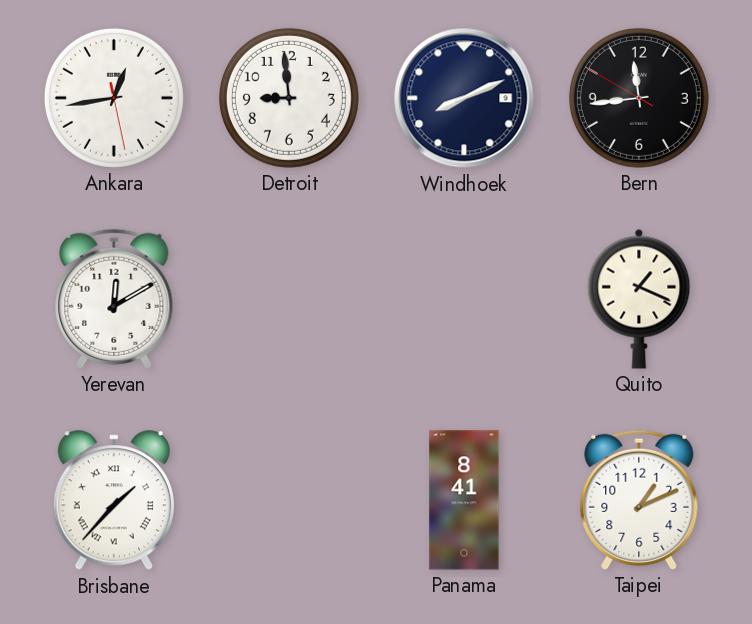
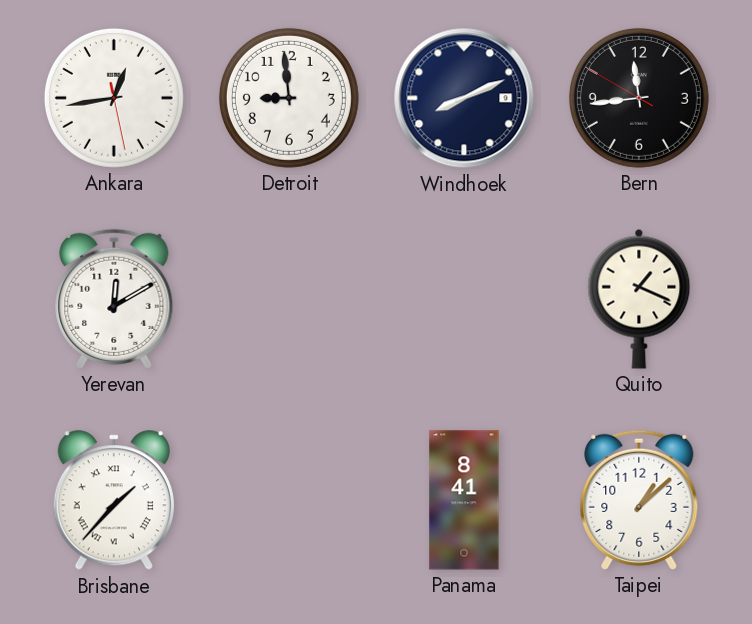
Taipei: 1:11 -> 1:08 (639, 500)
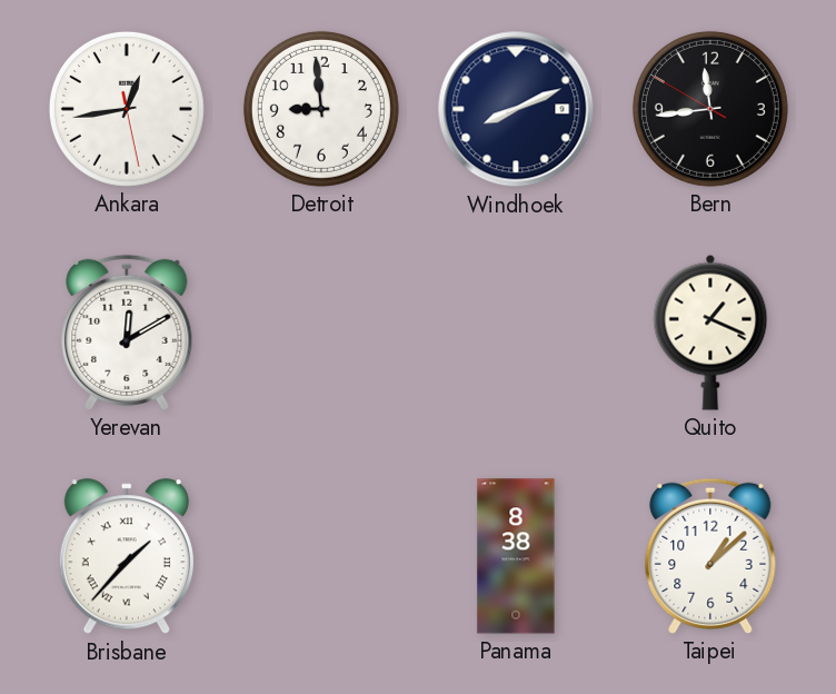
Panama: 8:41 -> 8:38 (516, 556)
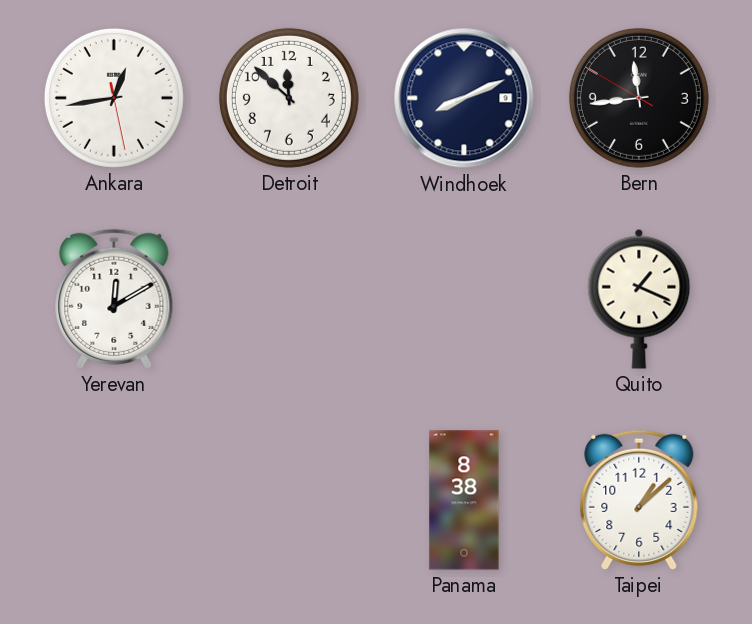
Detroit: 8:59 -> 11:52 (289, 98)
Brisbane: 1:37 -> none (127, 557)
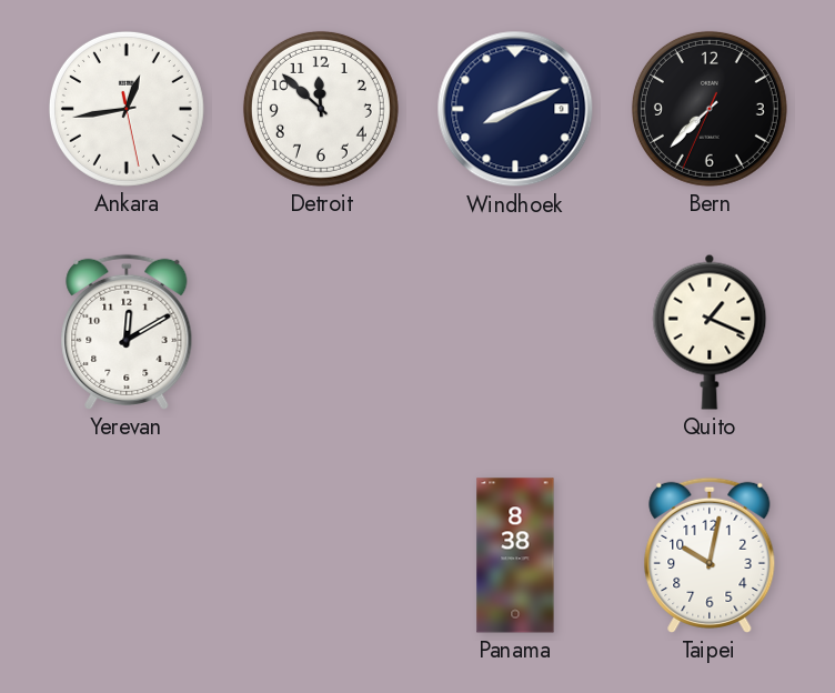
Bern: 11:43 -> 7:37 (710, 109)
Taipei: 1:08 -> 10:02 (710, 555)
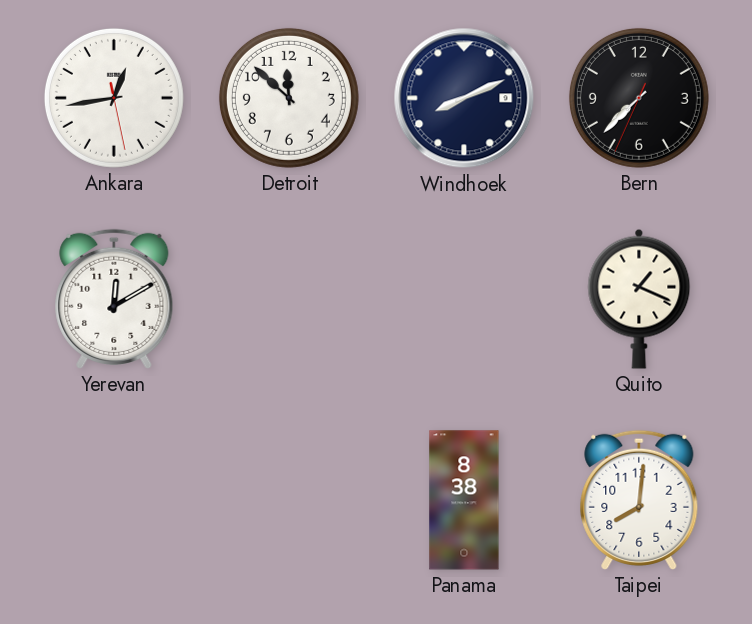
Taipei: 10:02 -> 8:01 (639, 500)
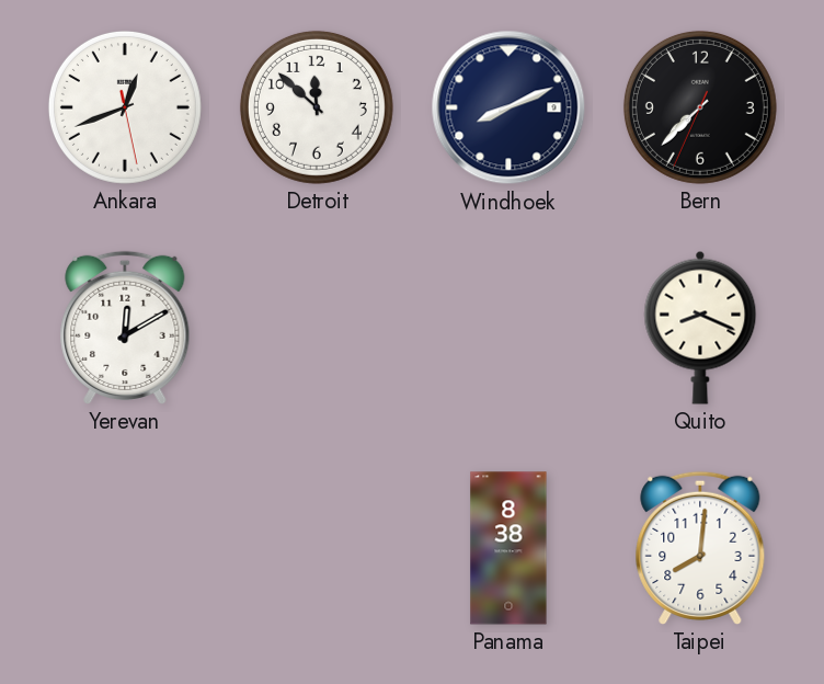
Ankara: 12:43 -> 12:41 (125, 107)
Quito: 1:19 -> 8:19 (700, 328)
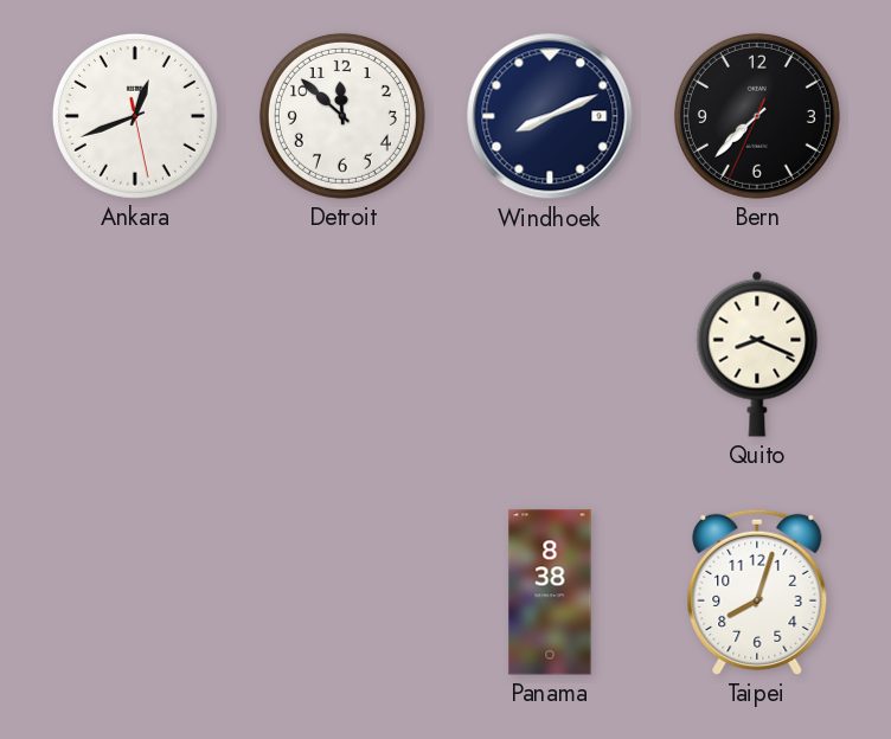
Yerevan: 12:10 -> none (125, 328)
Taipei: 8:01 -> 8:03 (757, 592)
